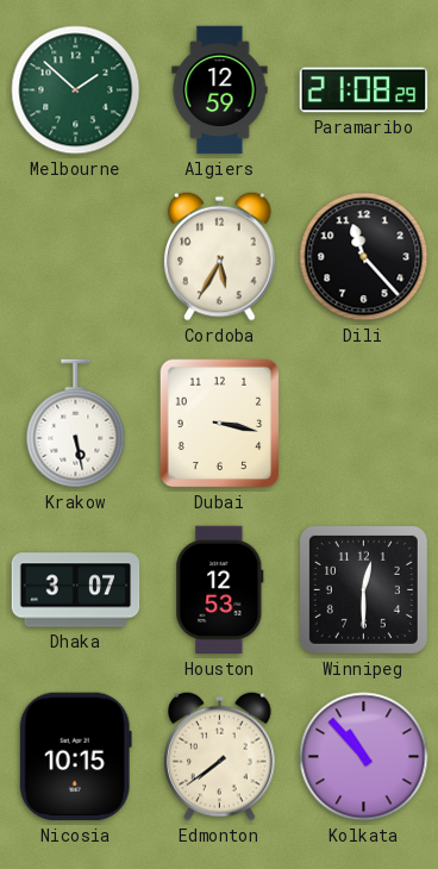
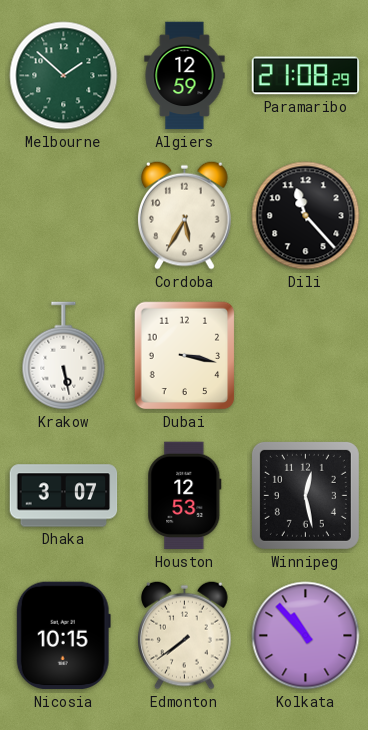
Winnipeg: 12:30 -> 12:28 (305, 495)
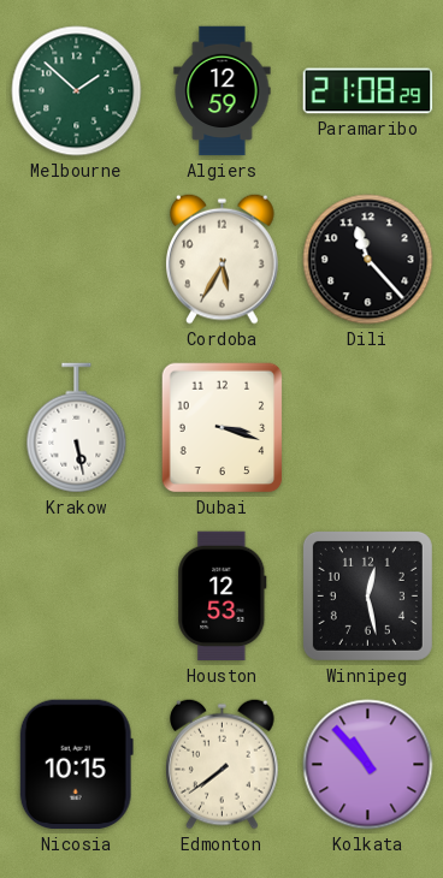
Dubai: 3:17 -> 3:18 (223, 428)
Dhaka: 3:07 -> none (64, 496)
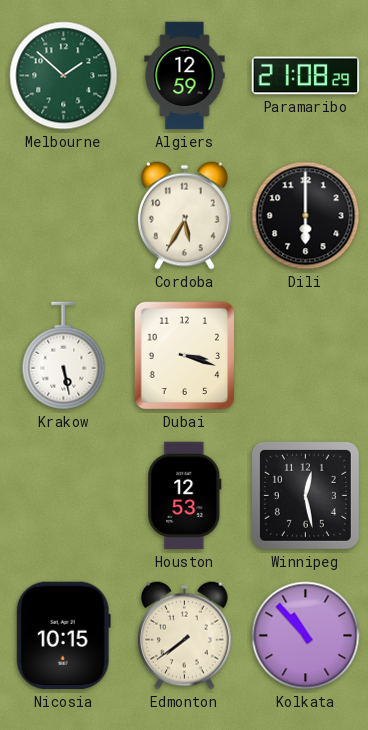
Dili: 11:23 -> 6:00 (306, 216)
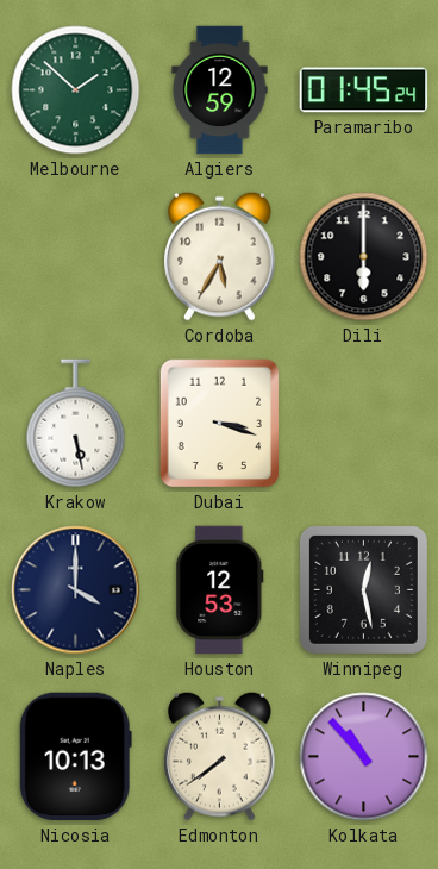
Paramaribo: 21:08 -> 01:45 (364, 90)
Naples: none -> 4:00 (76, 590)
Nicosia: 10:15 -> 10:13 (75, 757)
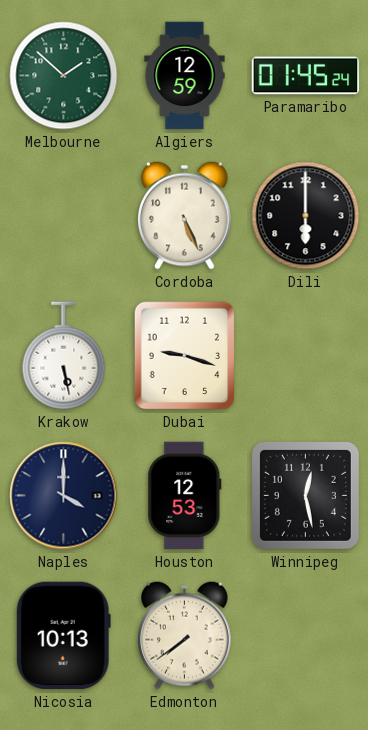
Cordoba: 5:35 -> 5:26 (185, 215)
Dubai: 3:18 -> 9:18 (185, 356)
Kolkata: 10:53 -> none (364, 757)
